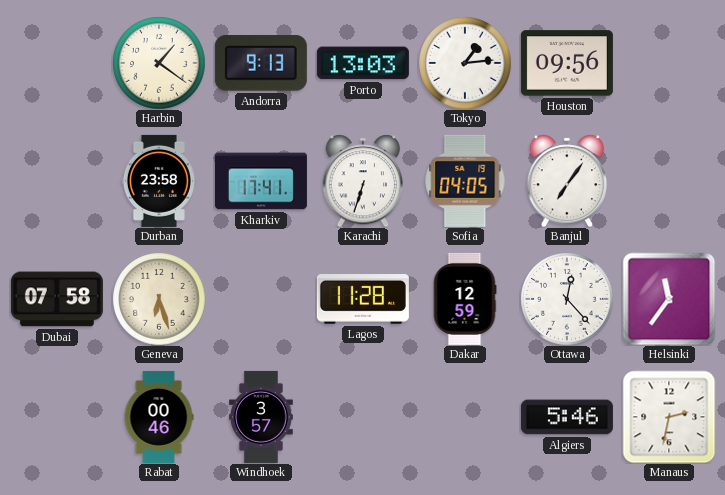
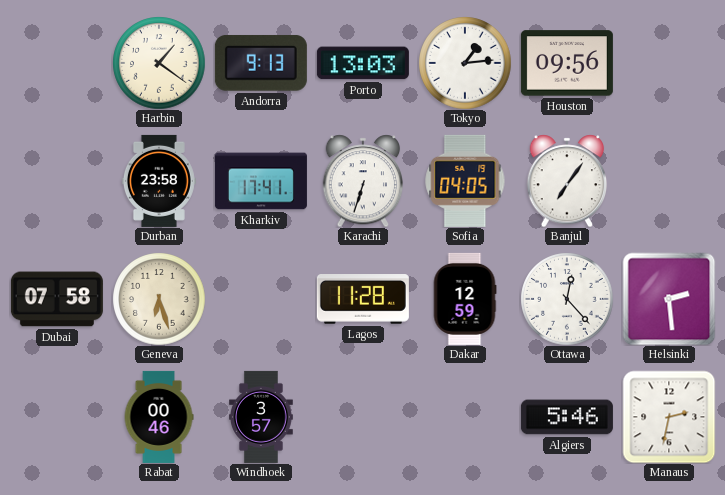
Helsinki: 11:36 -> 2:29 (669, 299)
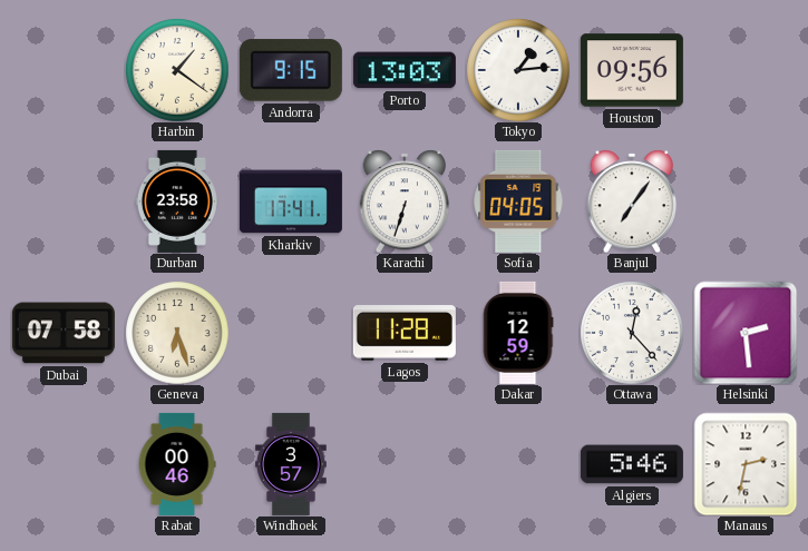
Andorra: 9:13 -> 9:15 (291, 70)
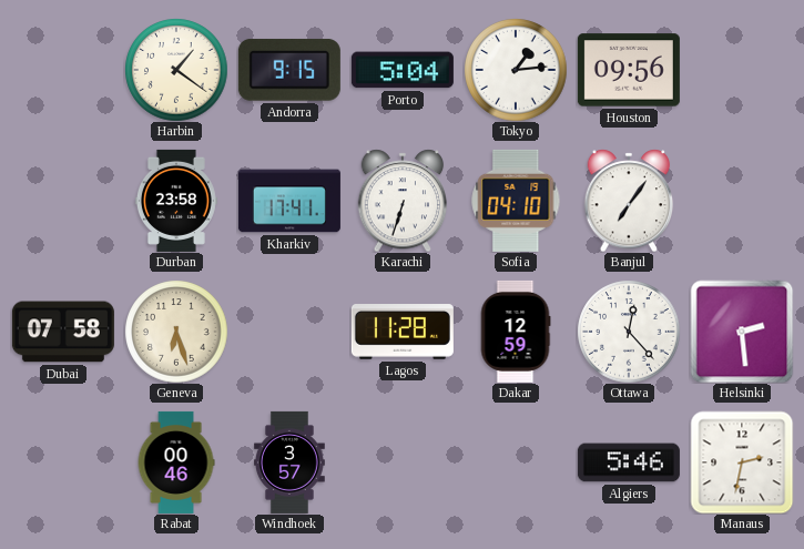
Porto: 13:03 -> 5:04 (403, 70)
Sofia: 04:05 -> 04:10 (516, 201)
